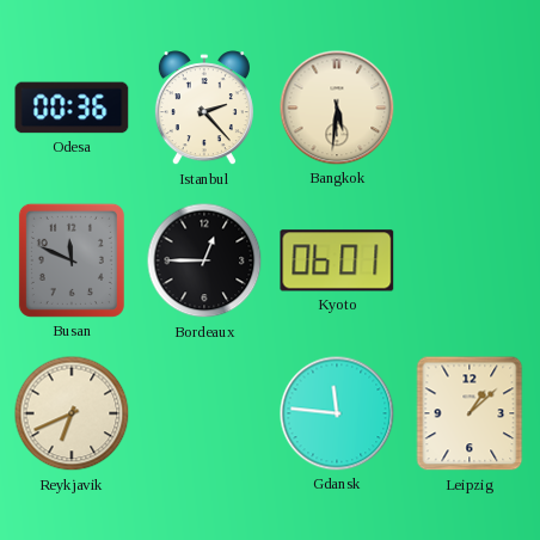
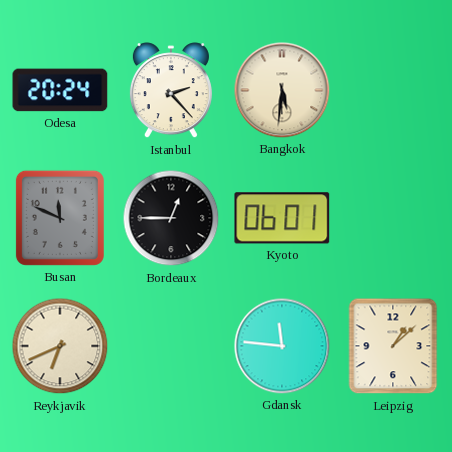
Odesa: 00:36 -> 20:24 (60, 90)
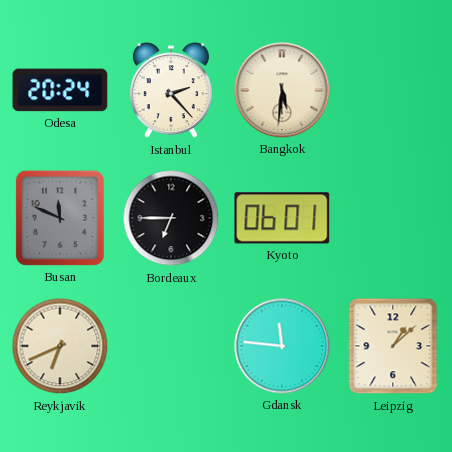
Bordeaux: 12:45 -> 6:45 (171, 218)
